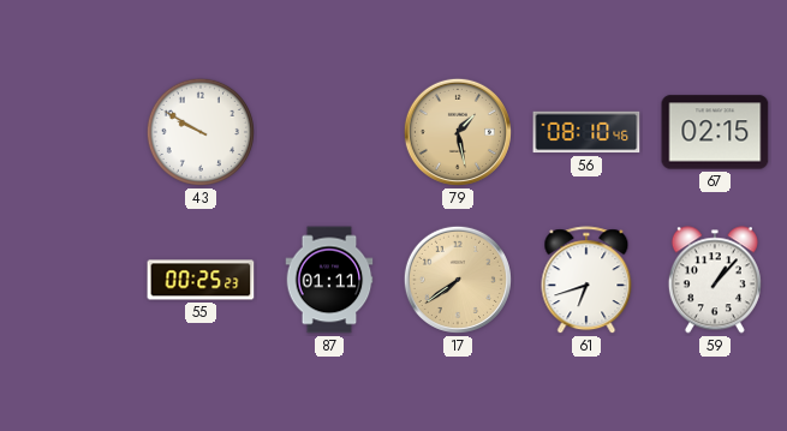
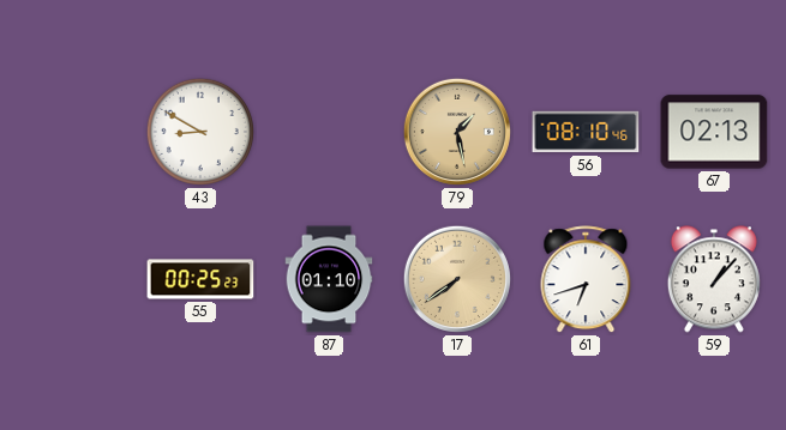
43: 9:50 -> 8:50 (200, 132)
67: 02:15 -> 02:13 (714, 132)
87: 01:11 -> 01:10 (329, 279)
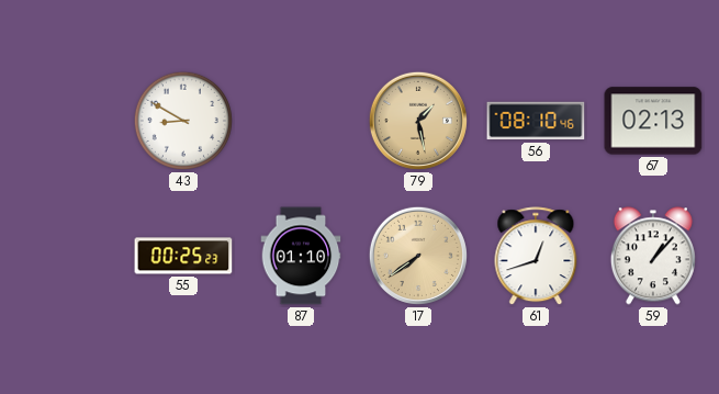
61: 6:42 -> 12:42 (536, 257)
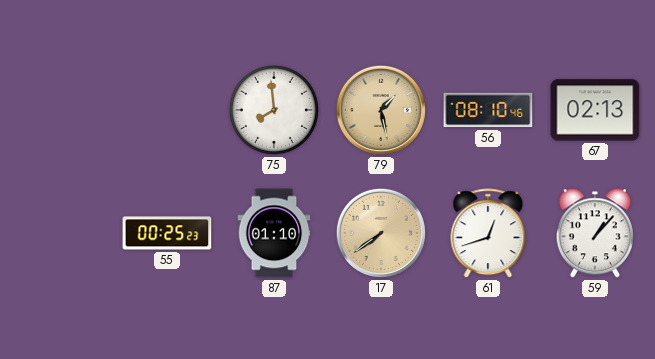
43: 8:50 -> none (183, 121)
75: none -> 7:59 (274, 110)
